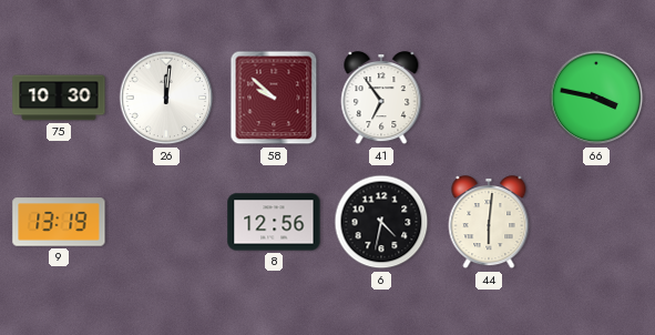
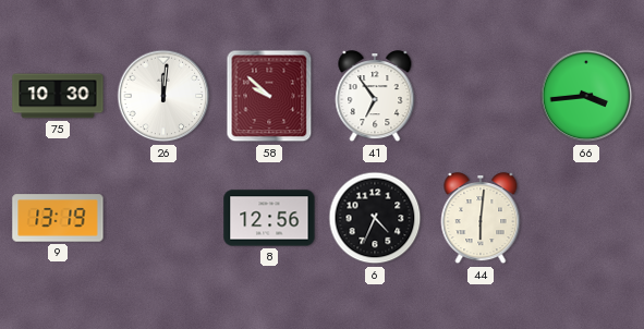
66: 3:47 -> 3:44 (586, 96)
6: 4:32 -> 4:34 (375, 218)
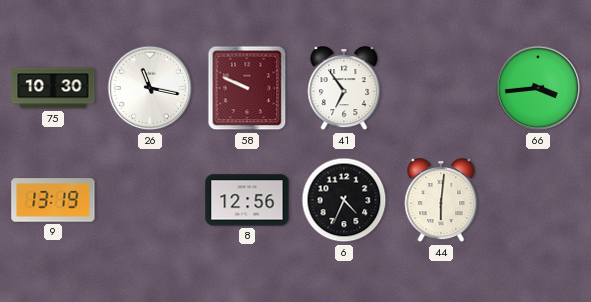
26: 12:01 -> 11:17 (150, 88)
58: 9:52 -> 9:49 (247, 88)
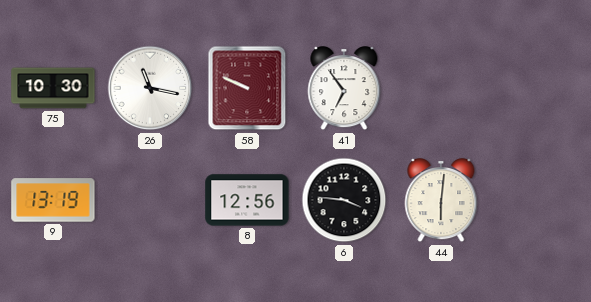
66: 3:44 -> none (538, 88)
6: 4:34 -> 3:46 (344, 200)
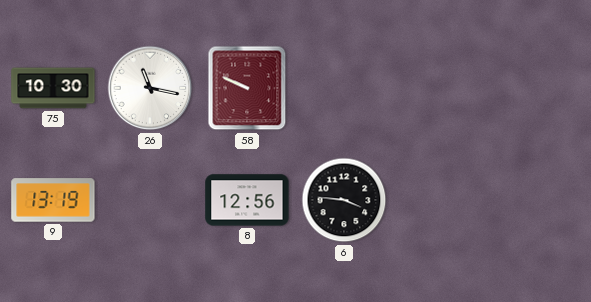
41: 6:54 -> none (344, 89)
44: 6:01 -> none (441, 201)
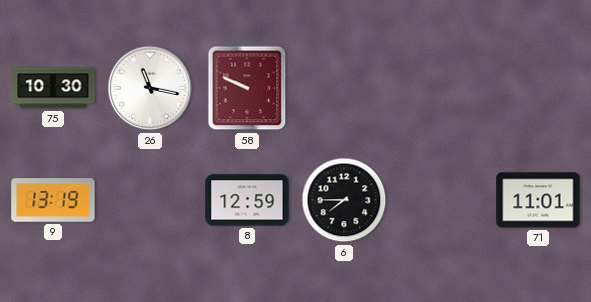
8: 12:56 -> 12:59 (247, 200)
6: 3:46 -> 7:45 (344, 200)
71: none -> 11:01 (538, 200)
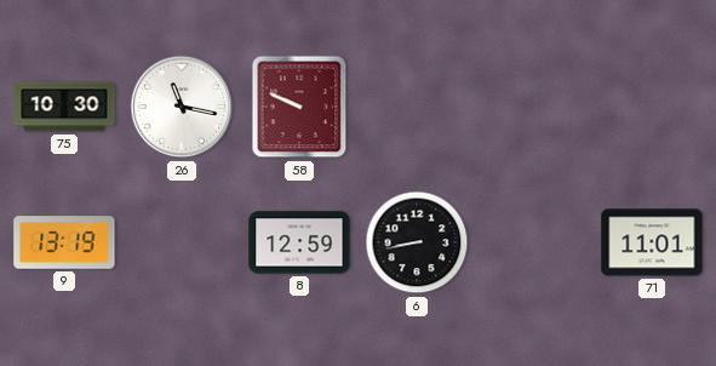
6: 7:45 -> 8:43 (417, 242)
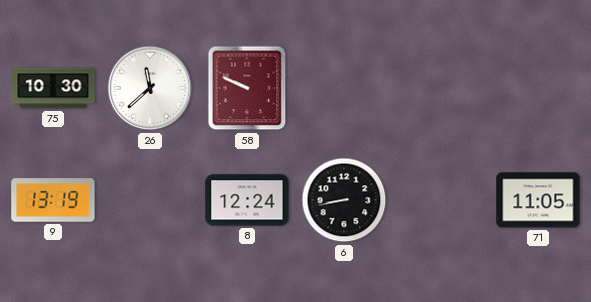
26: 11:17 -> 11:38 (150, 88)
8: 12:59 -> 12:24 (247, 200)
71: 11:01 -> 11:05 (538, 200)
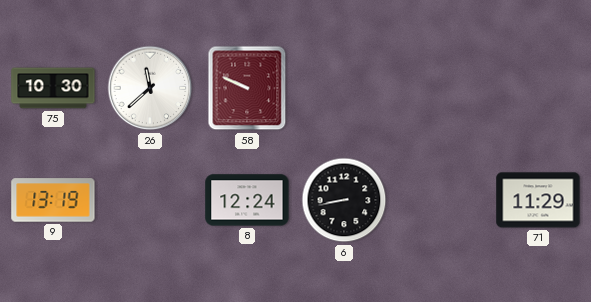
71: 11:05 -> 11:29 (538, 200)
